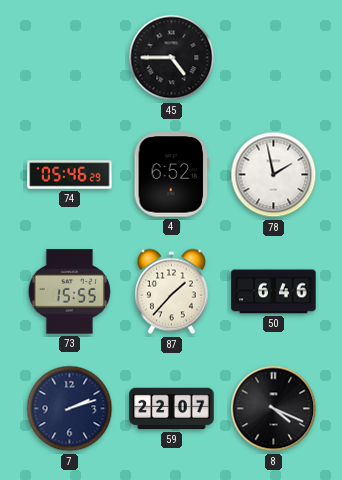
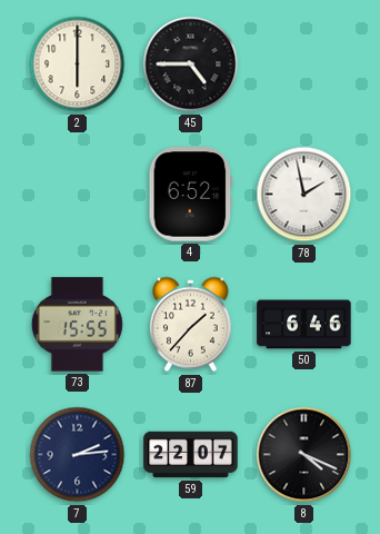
2: none -> 6:00 (78, 65)
74: 05:46 -> none (70, 175)
7: 2:12 -> 2:14 (78, 455)
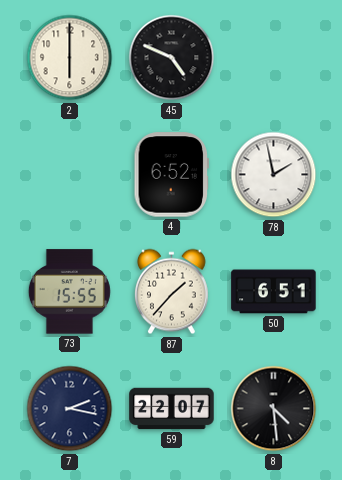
45: 4:45 -> 4:49 (172, 58)
50: 6:46 -> 6:51 (274, 292)
7: 2:14 -> 2:17 (70, 409)
8: 4:19 -> 4:29 (274, 409)
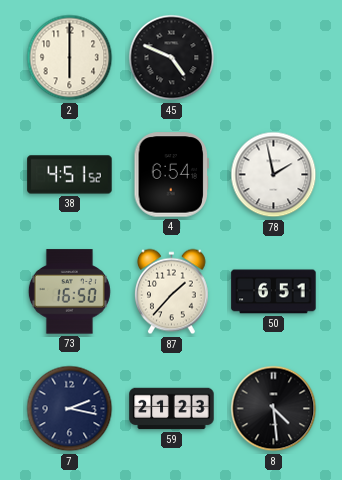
38: none -> 4:51 (70, 175)
4: 6:52 -> 6:54 (172, 175)
73: 15:55 -> 16:50 (69, 292)
59: 22:07 -> 21:23 (172, 409)
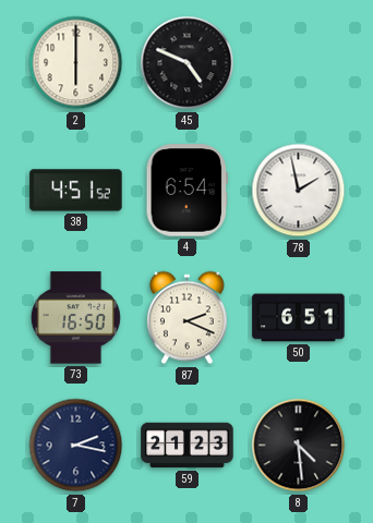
87: 1:37 -> 2:19 (188, 318)
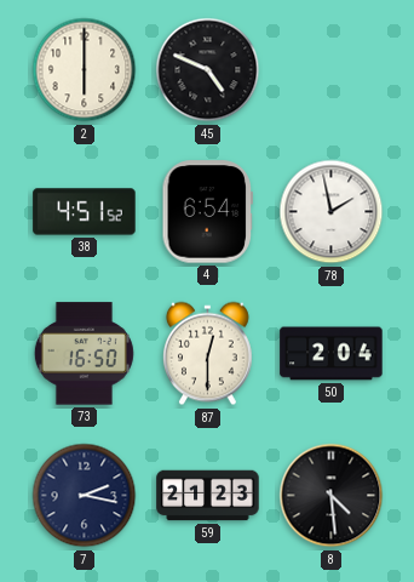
87: 2:19 -> 12:30 (208, 354)
50: 6:51 -> 2:04 (332, 354)
